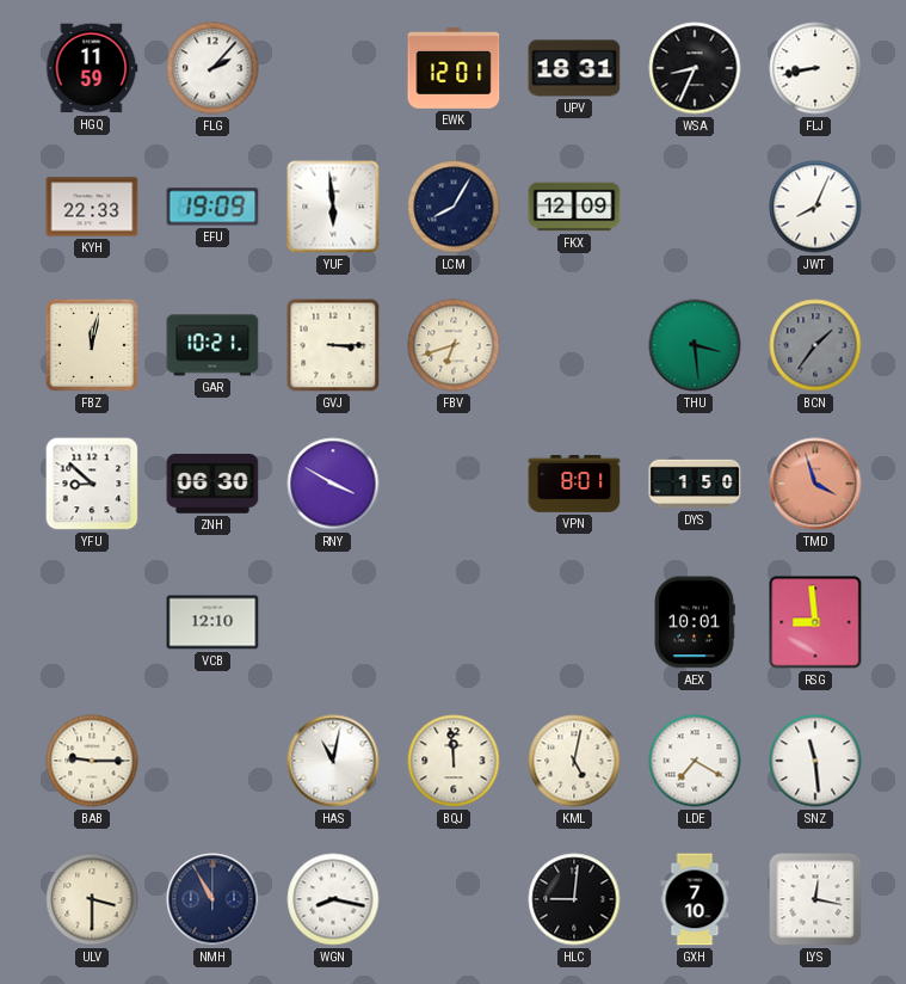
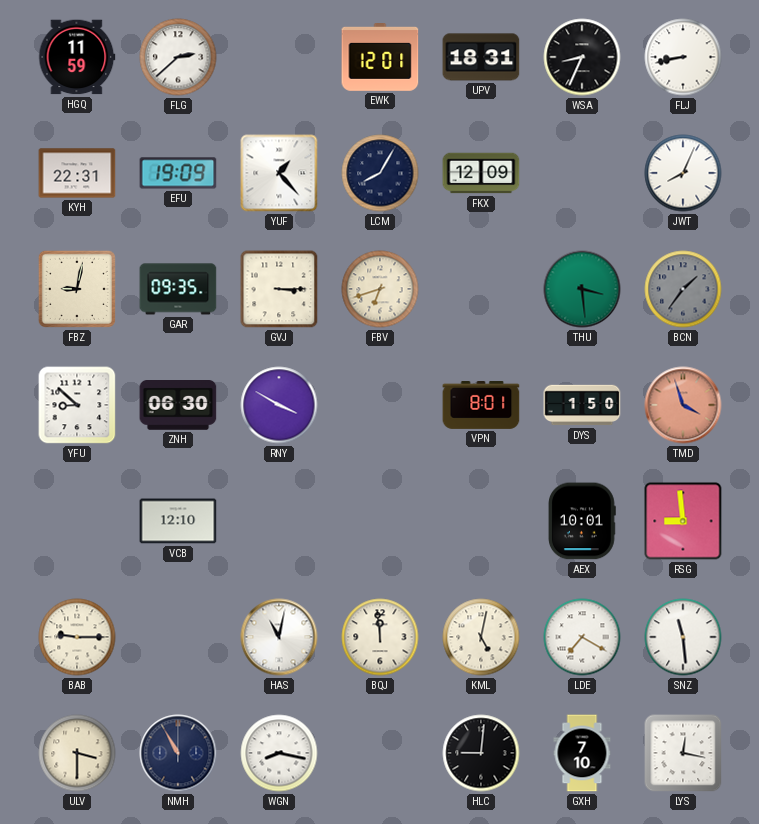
FLG: 2:07 -> 2:38 (178, 57)
KYH: 22:33 -> 22:31 (77, 173)
YUF: 5:59 -> 1:23 (279, 173)
FBZ: 12:02 -> 9:02 (77, 289)
GAR: 10:21 -> 09:35 (178, 289)
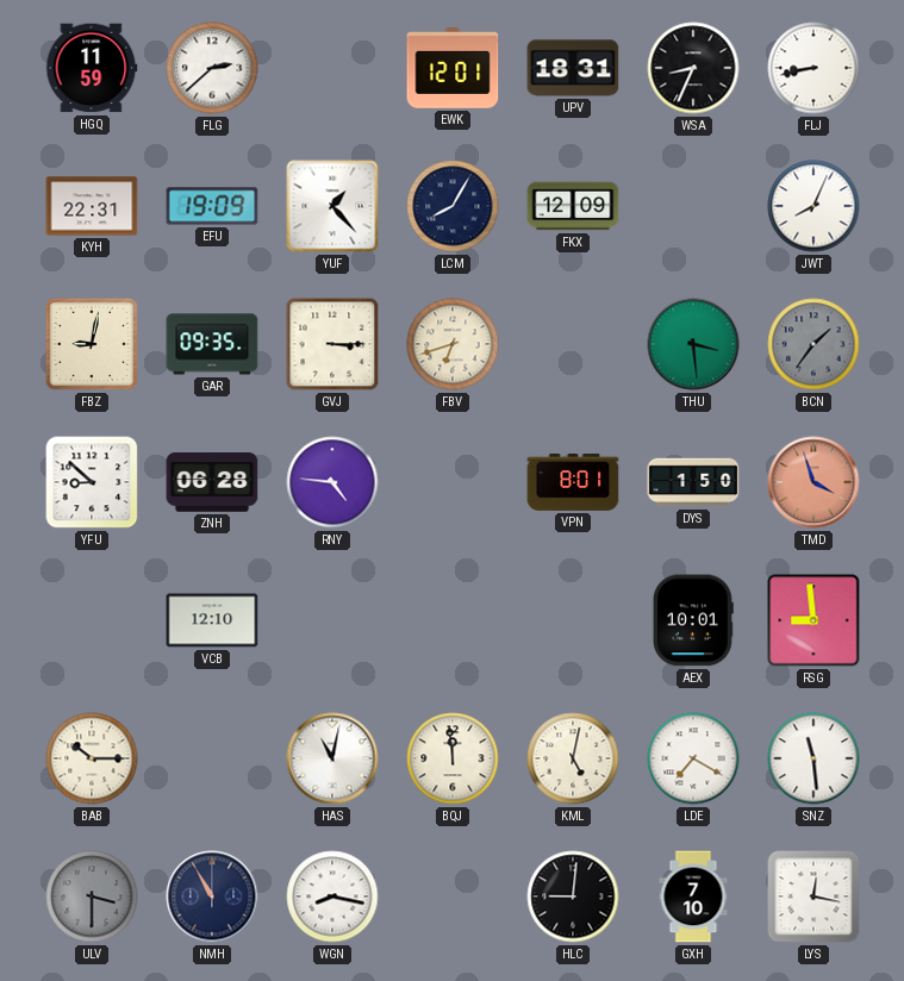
ZNH: 06:30 -> 06:28 (212, 483)
RNY: 3:50 -> 4:46 (332, 482)
BAB: 9:15 -> 10:15 (92, 758)
ULV dial: cream -> grey (92, 896)
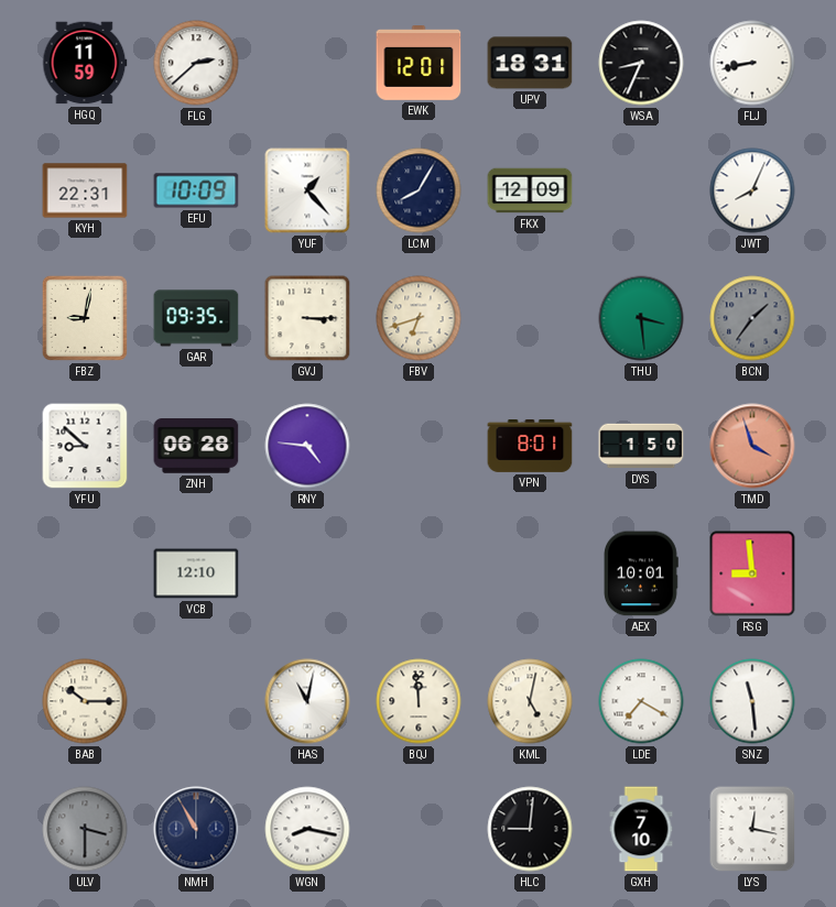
EFU: 19:09 -> 10:09 (196, 190)
